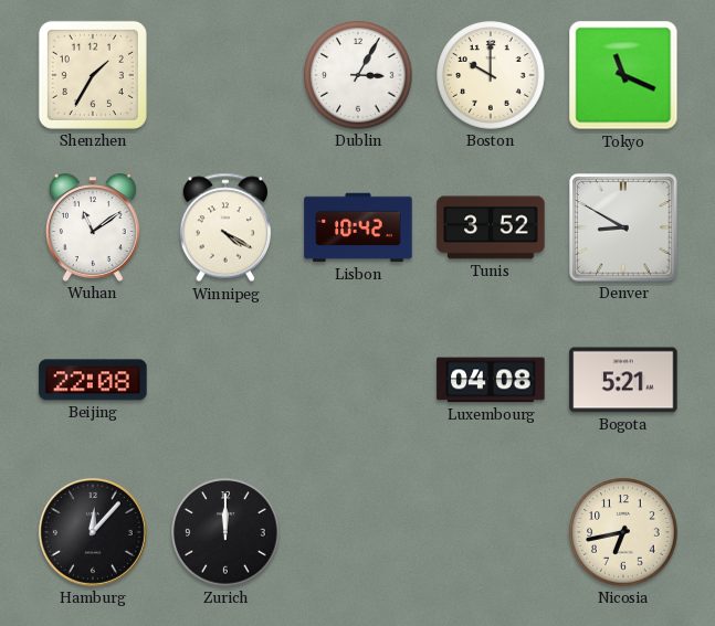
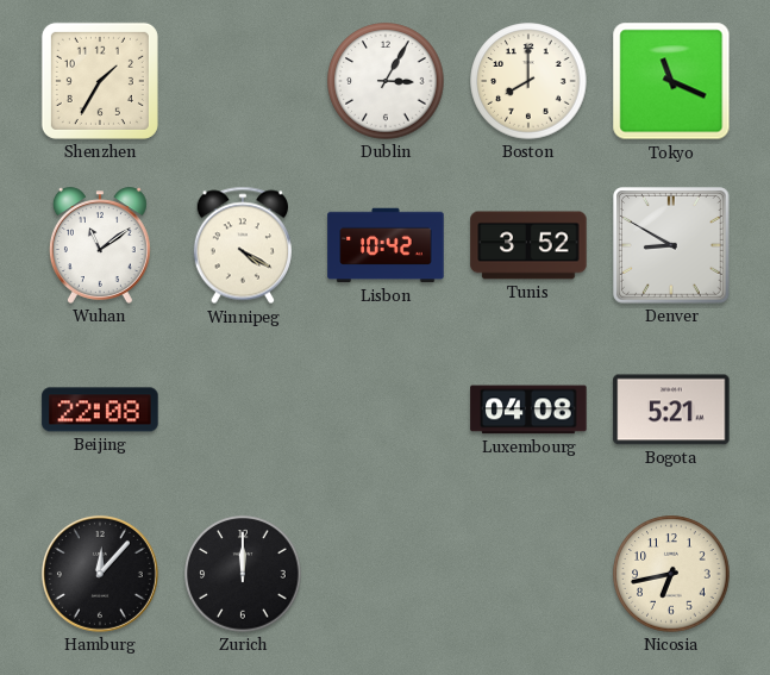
Boston: 10:00 -> 8:00 (528, 81)
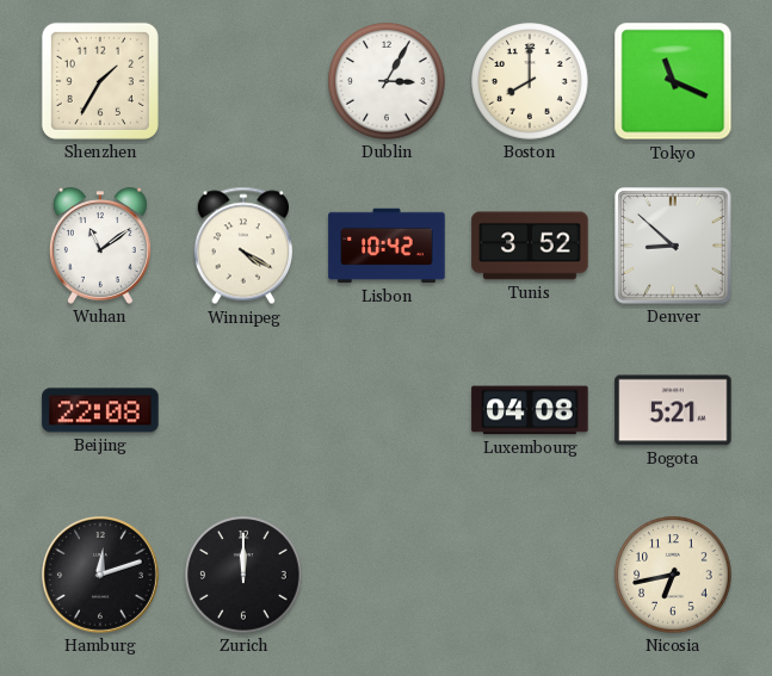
Denver: 8:50 -> 8:52 (673, 246)
Hamburg: 12:07 -> 12:12 (100, 575)
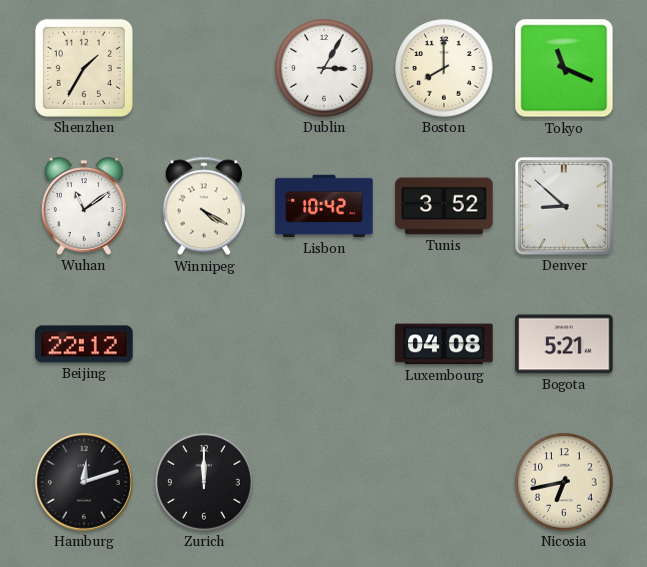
Beijing: 22:08 -> 22:12 (84, 344)
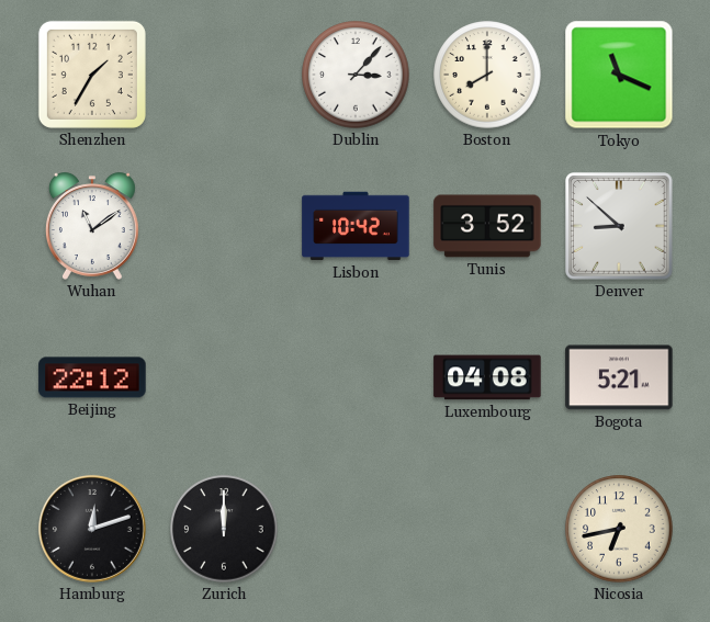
Dublin: 3:05 -> 3:07 (356, 75)
Winnipeg: 4:20 -> none (204, 206)
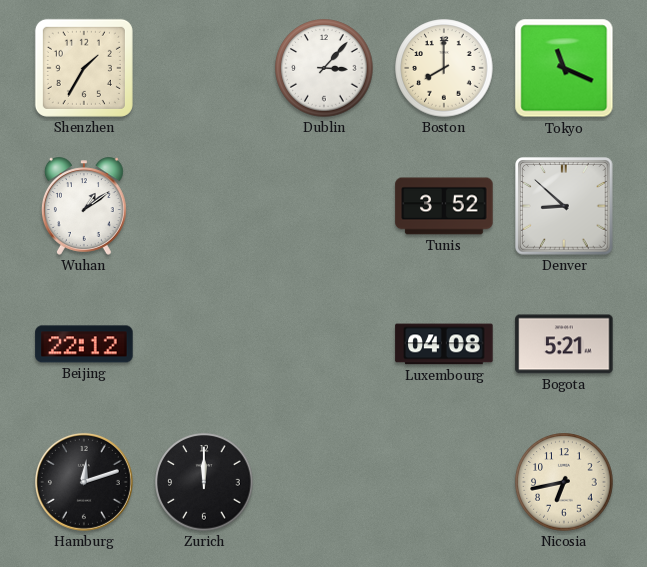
Wuhan: 11:09 -> 1:09 (84, 206)
Lisbon: 10:42 -> none (356, 226)
